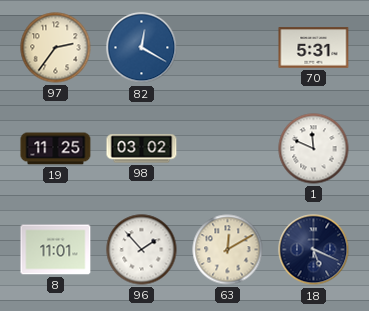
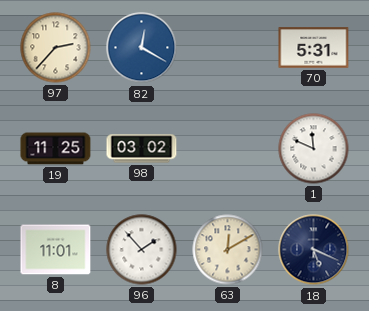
97: 2:36 -> 2:37 (56, 48)
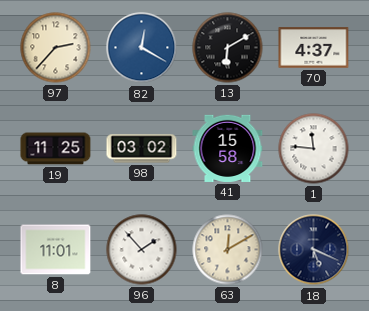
13: none -> 6:10 (228, 48)
70: 5:31 -> 4:37 (314, 48)
41: none -> 15:58 (228, 148)
1: 11:49 -> 11:46 (314, 149)
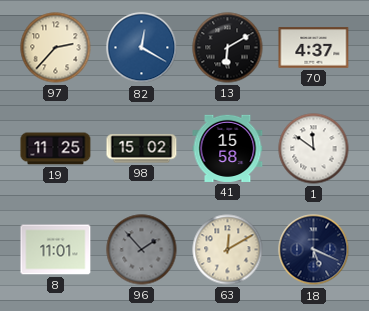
98: 03:02 -> 15:02 (142, 149)
1: 11:46 -> 11:51 (314, 149)
96 dial: white -> grey (142, 250)
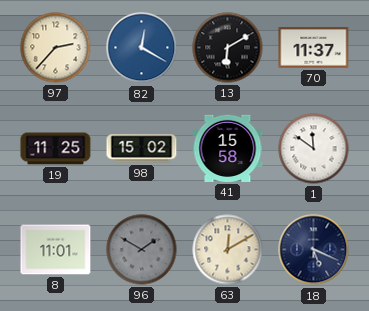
70: 4:37 -> 11:37 (314, 48)
96: 1:53 -> 1:50 (142, 250)
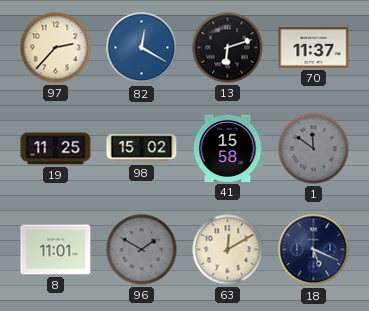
13: 6:10 -> 6:12 (228, 48)
1 dial: white -> grey (314, 149)
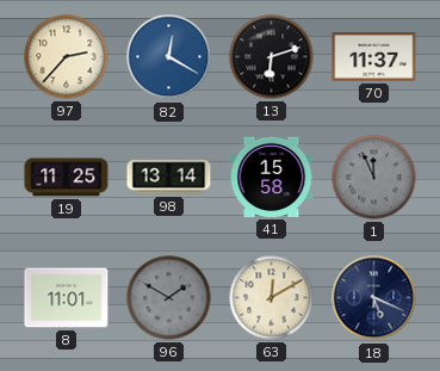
98: 15:02 -> 13:14 (169, 178)
1: 11:51 -> 11:56 (374, 178)
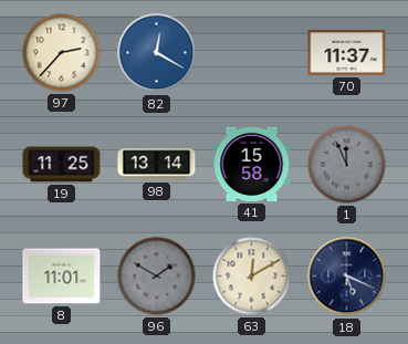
13: 6:12 -> none (272, 57)
